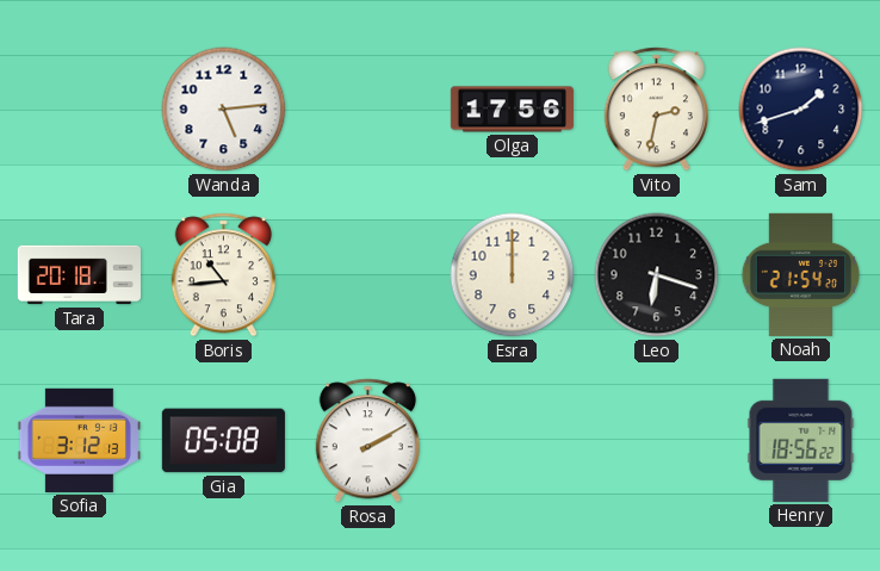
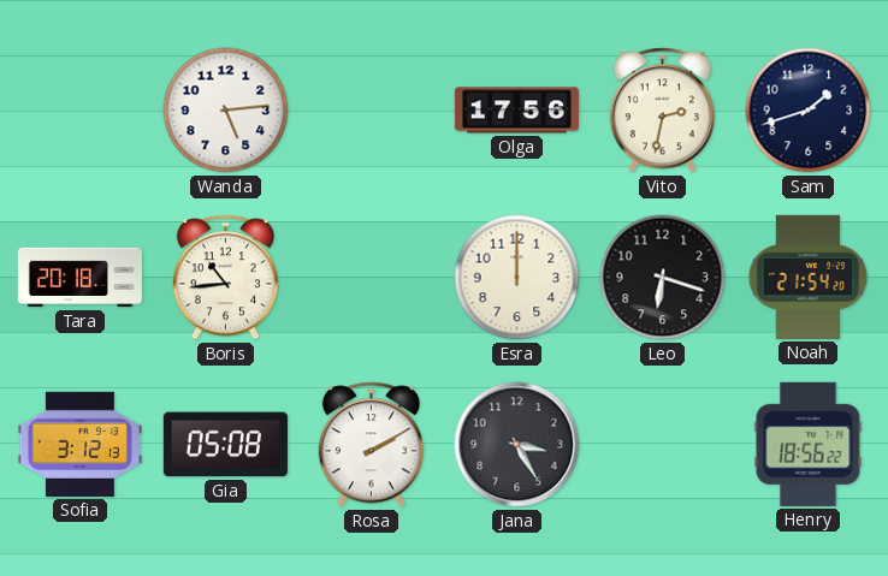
Jana: none -> 3:25 (517, 445)
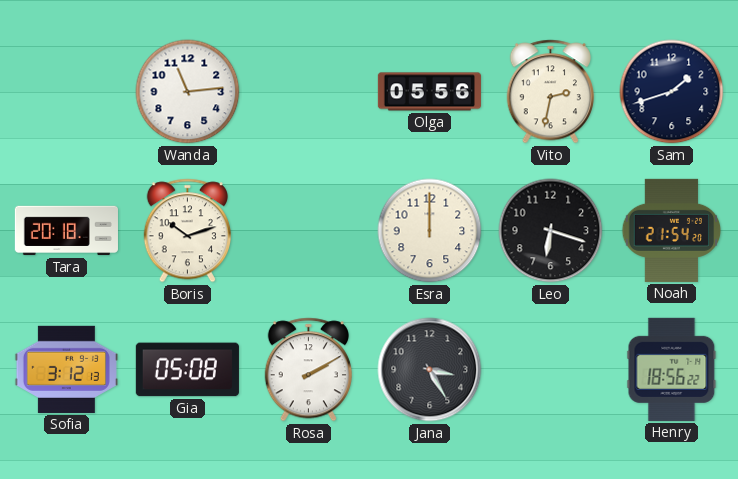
Wanda: 5:14 -> 11:14 (188, 92)
Olga: 17:56 -> 05:56 (429, 92)
Boris: 10:44 -> 10:12 (187, 231)
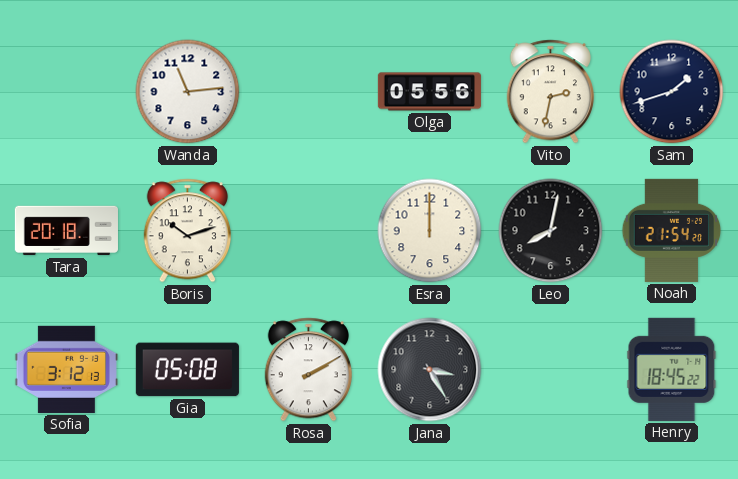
Leo: 6:18 -> 8:02 (551, 231)
Henry: 18:56 -> 18:45 (672, 369)
